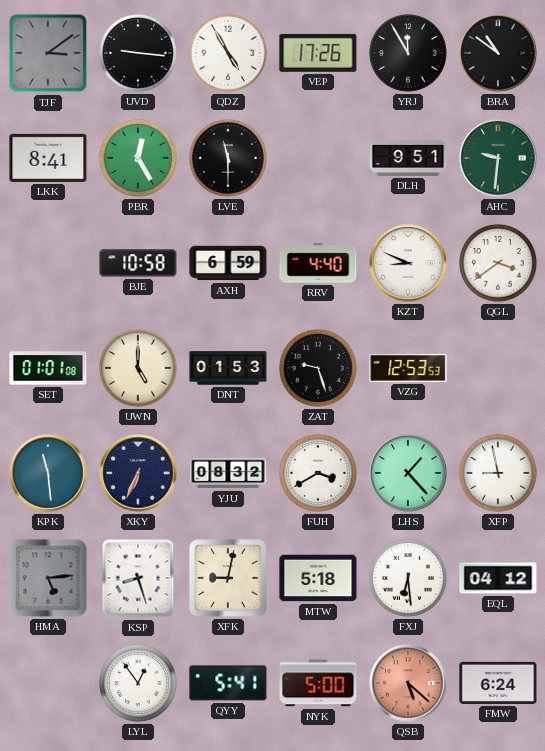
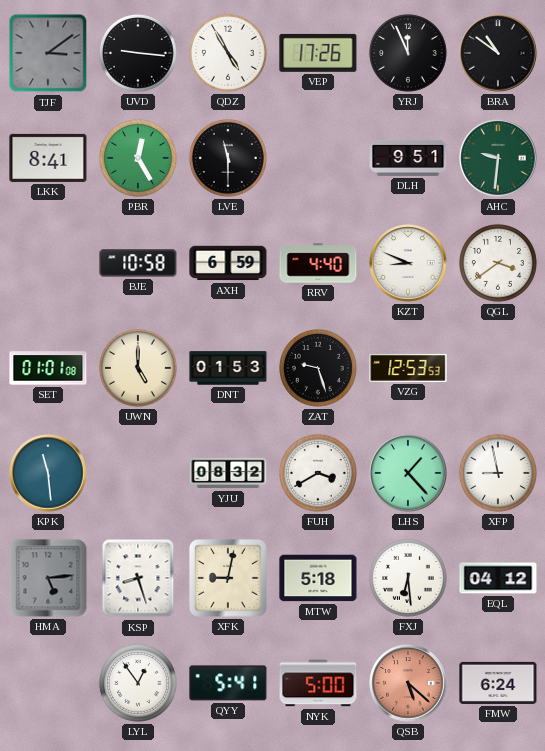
YRJ: 11:55 -> 11:56 (408, 53)
XKY: 6:34 -> none (138, 473)
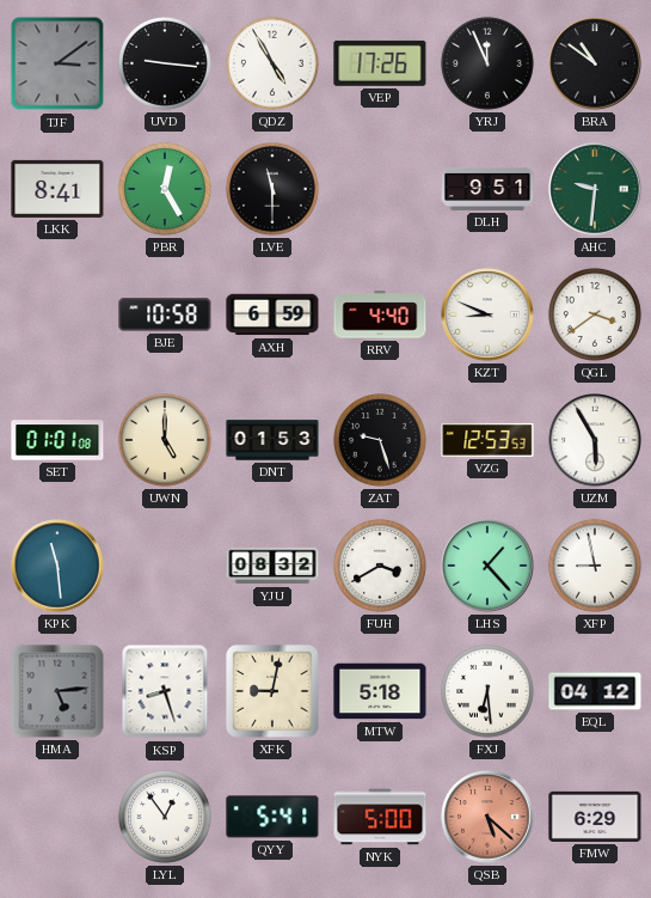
UZM: none -> 5:55 (595, 440)
FMW: 6:24 -> 6:29 (595, 817)
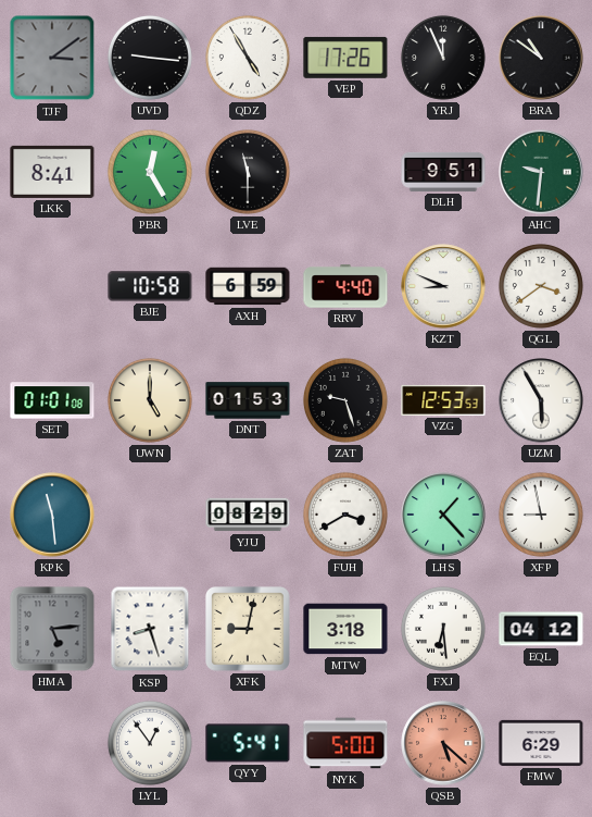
YJU: 08:32 -> 08:29 (248, 515)
MTW: 5:18 -> 3:18 (345, 629)
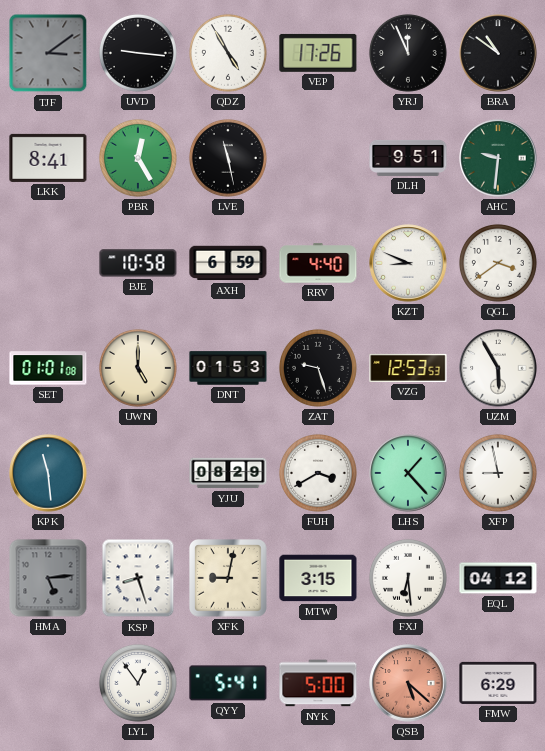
LVE: 11:30 -> 11:28 (228, 158)
MTW: 3:18 -> 3:15 (318, 578)
